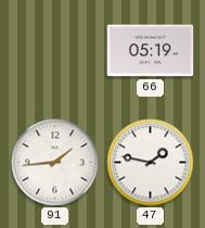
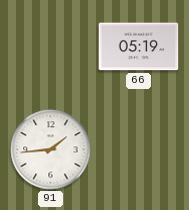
47: 1:47 -> none (151, 163)
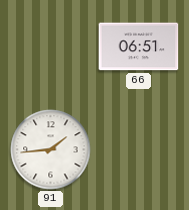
66: 05:19 -> 06:51 (139, 47)
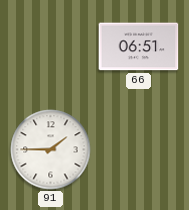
91: 1:44 -> 1:45 (51, 150)
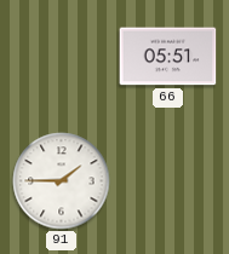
66: 06:51 -> 05:51 (168, 57)
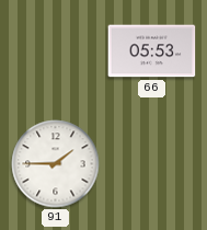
66: 05:51 -> 05:53 (152, 51)
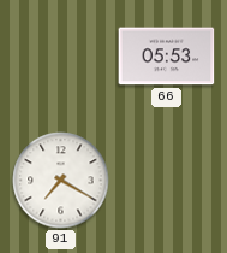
91: 1:45 -> 7:20 (61, 181)
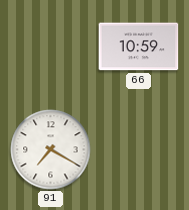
66: 05:53 -> 10:59 (139, 47)
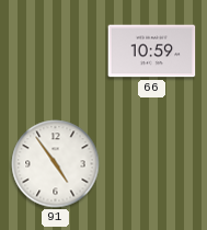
91: 7:20 -> 4:54 (56, 164)
